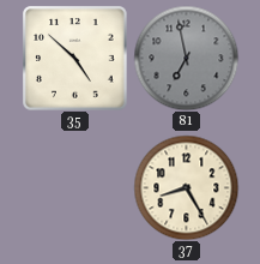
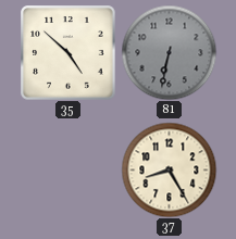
81: 6:58 -> 6:32 (169, 52)
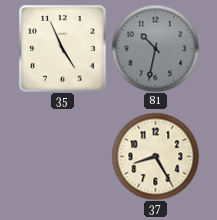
35: 4:52 -> 4:56 (63, 49)
81: 6:32 -> 10:32 (155, 48)
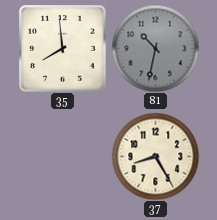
35: 4:56 -> 7:59 (63, 49)
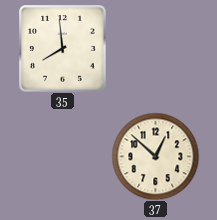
81: 10:32 -> none (155, 48)
37: 8:25 -> 12:52 (155, 156)
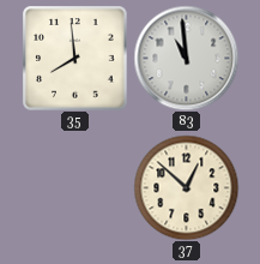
83: none -> 10:59 (186, 58)
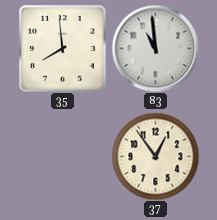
37: 12:52 -> 12:54 (155, 156)
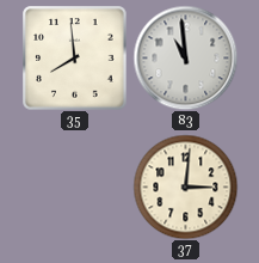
37: 12:54 -> 3:01 (185, 186)
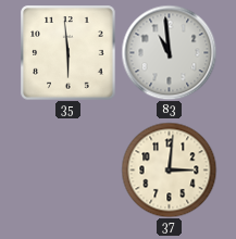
35: 7:59 -> 5:59 (69, 53)
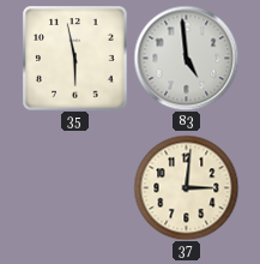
35: 5:59 -> 5:58 (75, 59)
83: 10:59 -> 4:59 (186, 58)
